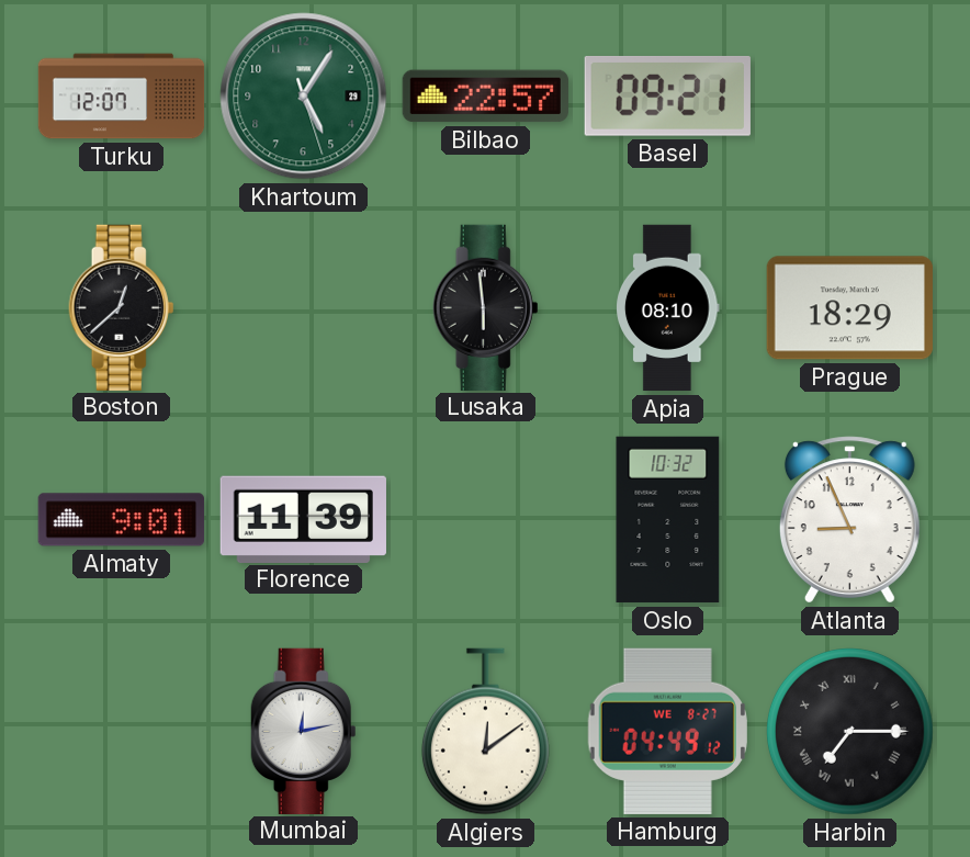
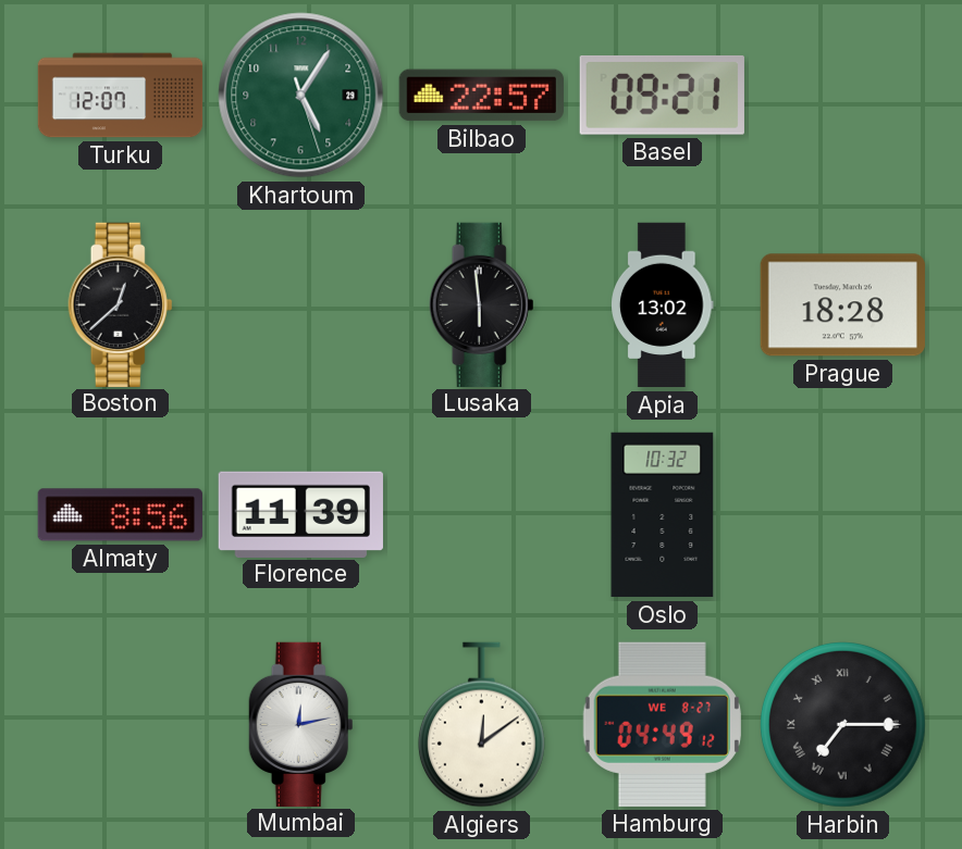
Apia: 08:10 -> 13:02 (663, 305)
Prague: 18:29 -> 18:28 (842, 305)
Almaty: 9:01 -> 8:56 (120, 515)
Atlanta: 8:56 -> none (849, 520)
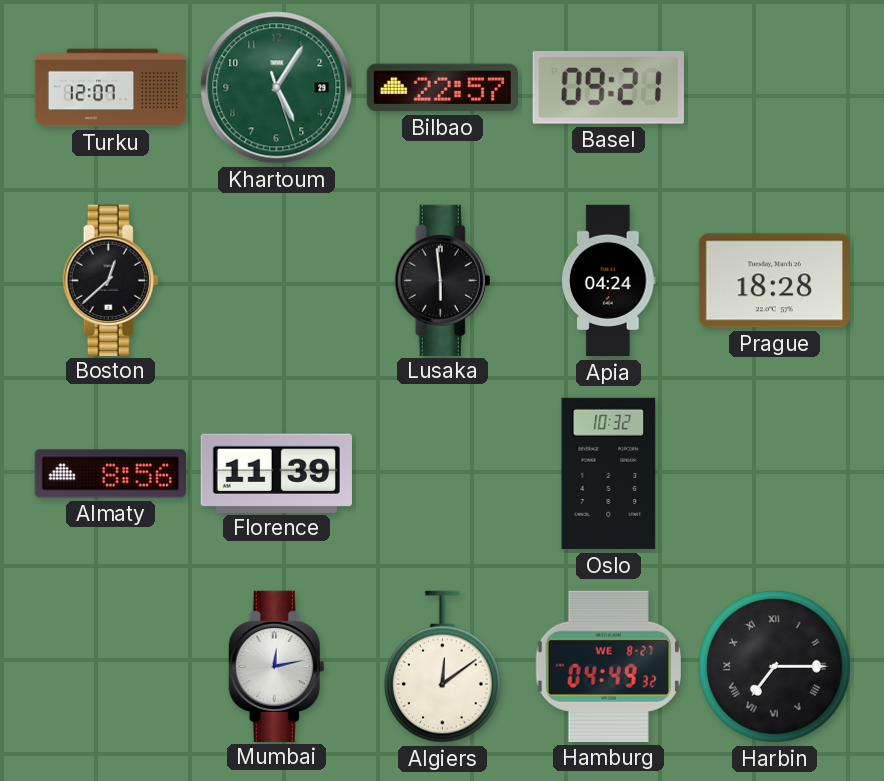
Apia: 13:02 -> 04:24 (609, 281)
Hamburg: 04:49:12 -> 04:49:32 (608, 666)
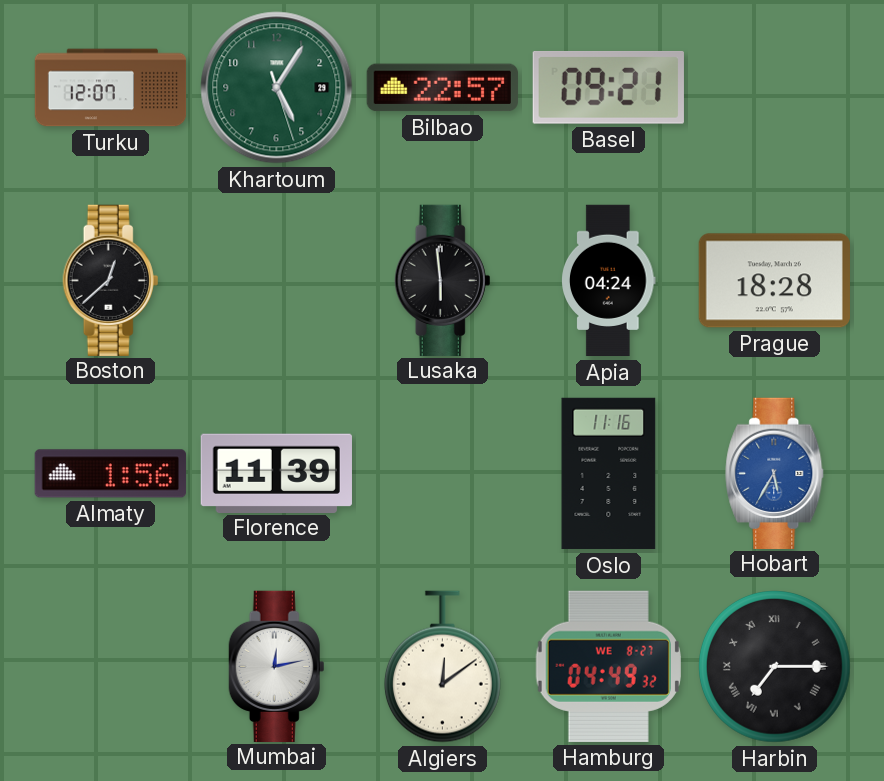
Almaty: 8:56 -> 1:56 (110, 474)
Oslo: 10:32 -> 11:16 (609, 474)
Hobart: none -> 5:35 (775, 473)
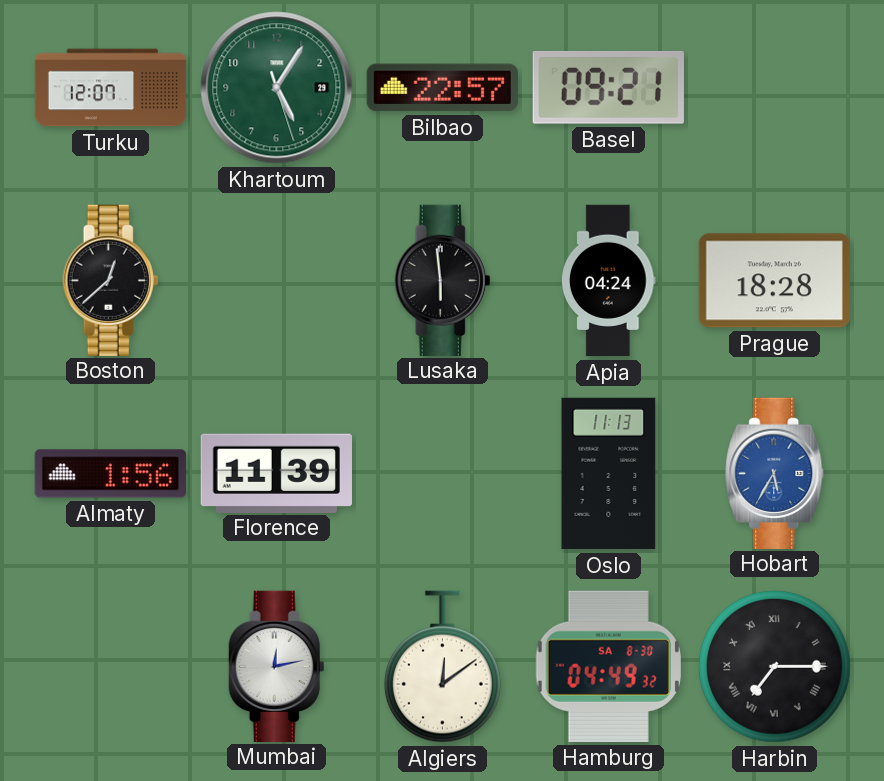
Oslo: 11:16 -> 11:13 (609, 474)
Hamburg date: WE 8-27 -> SA 8-30 (608, 666)
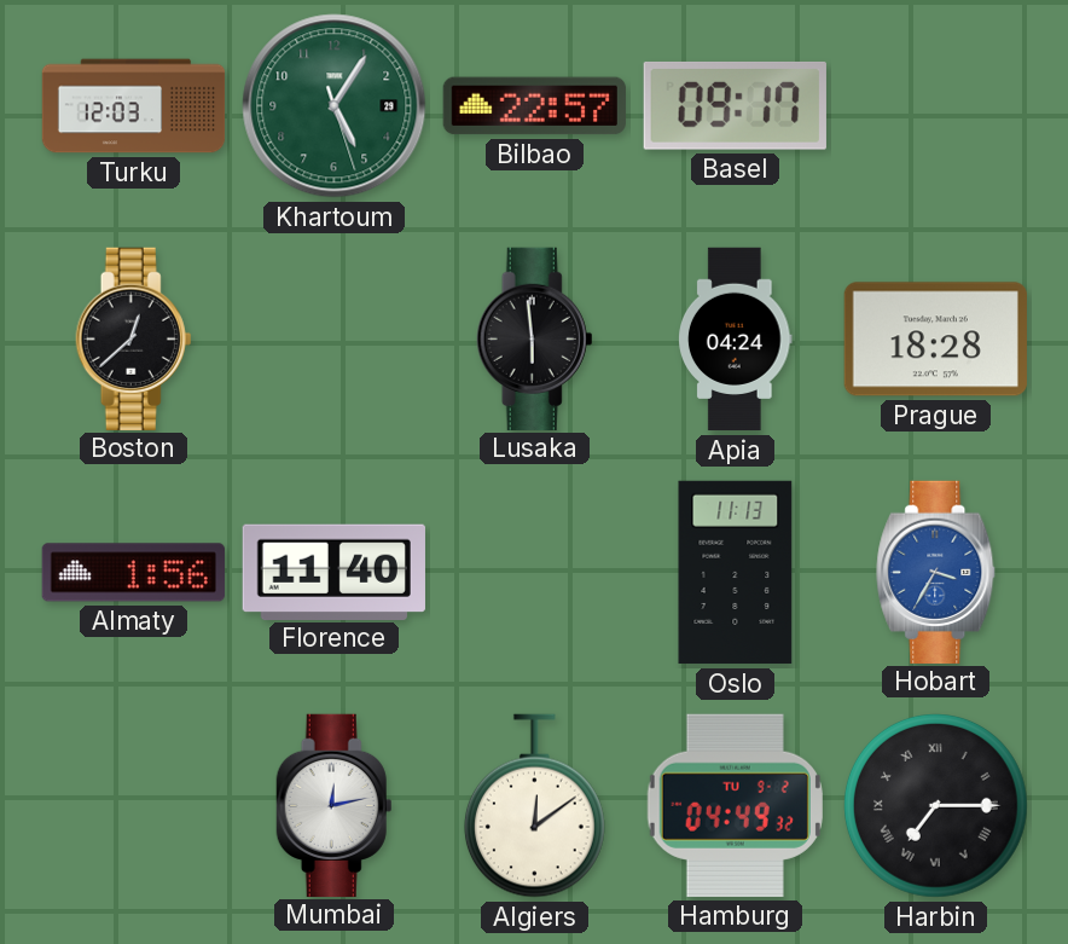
Turku: 12:07 -> 12:03 (134, 106)
Basel: 09:21 -> 09:17 (735, 105)
Florence: 11:39 -> 11:40 (333, 572)
Hobart: 5:35 -> 3:35 (936, 572)
Hamburg date: SA 8-30 -> TU 9-2 (735, 805)
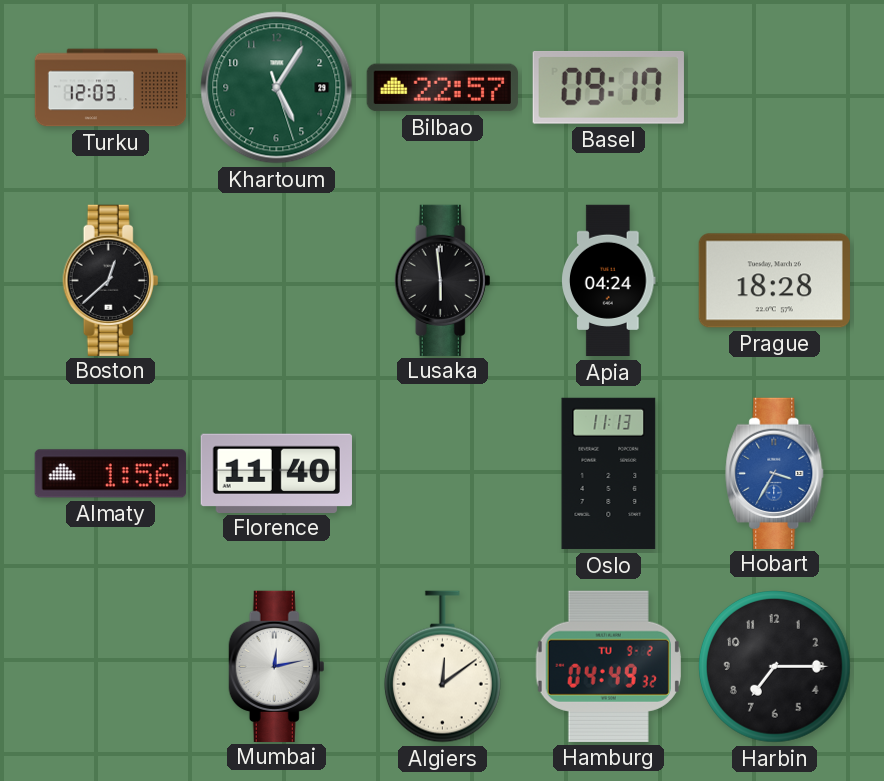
Harbin numerals: Roman -> Arabic (775, 667)
